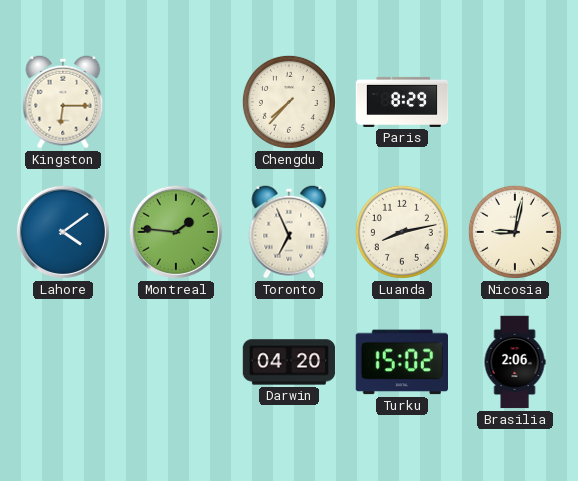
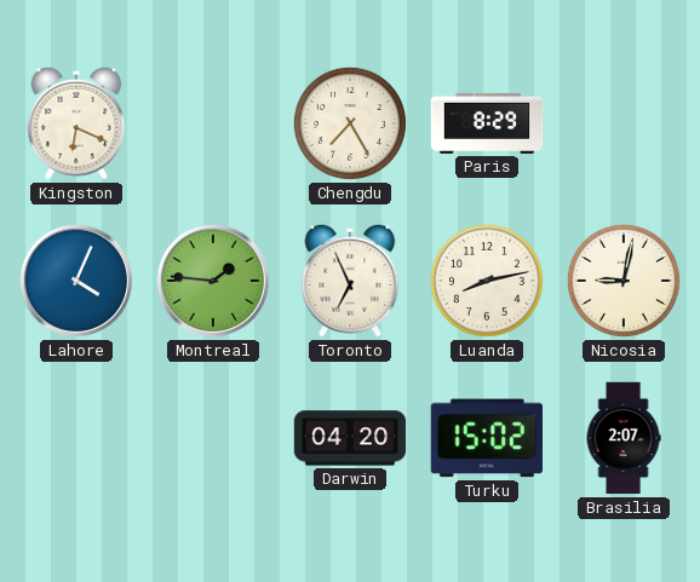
Kingston: 6:15 -> 6:19 (76, 123)
Chengdu: 7:37 -> 7:25 (350, 123)
Lahore: 4:09 -> 4:04 (76, 281)
Brasilia: 2:06 -> 2:07 (624, 438)
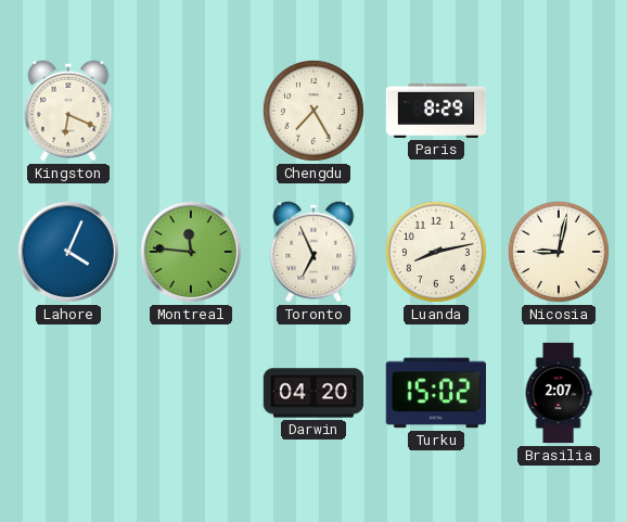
Montreal: 1:46 -> 11:46 (191, 252)
